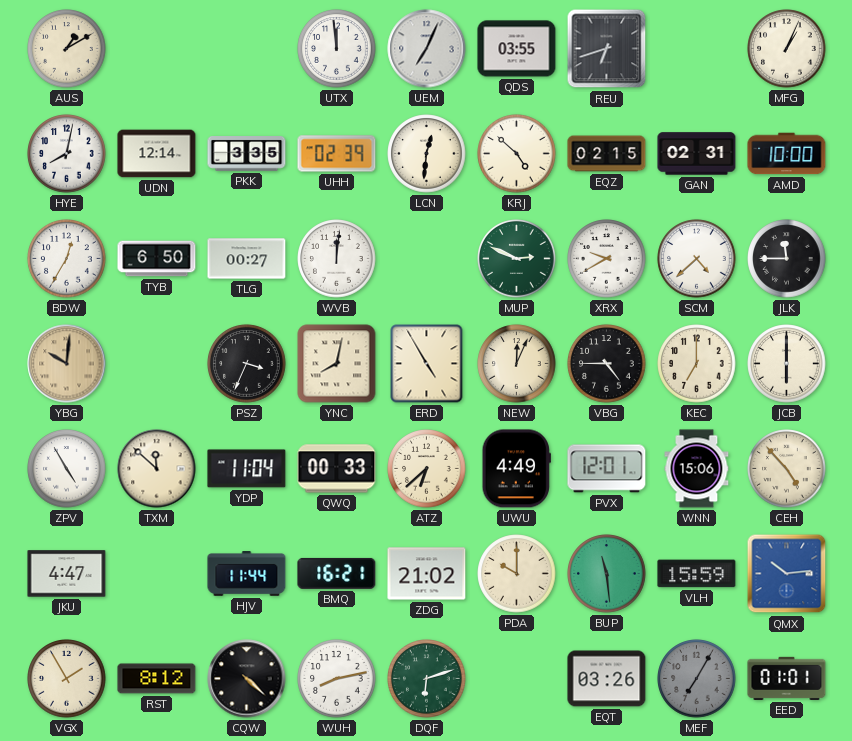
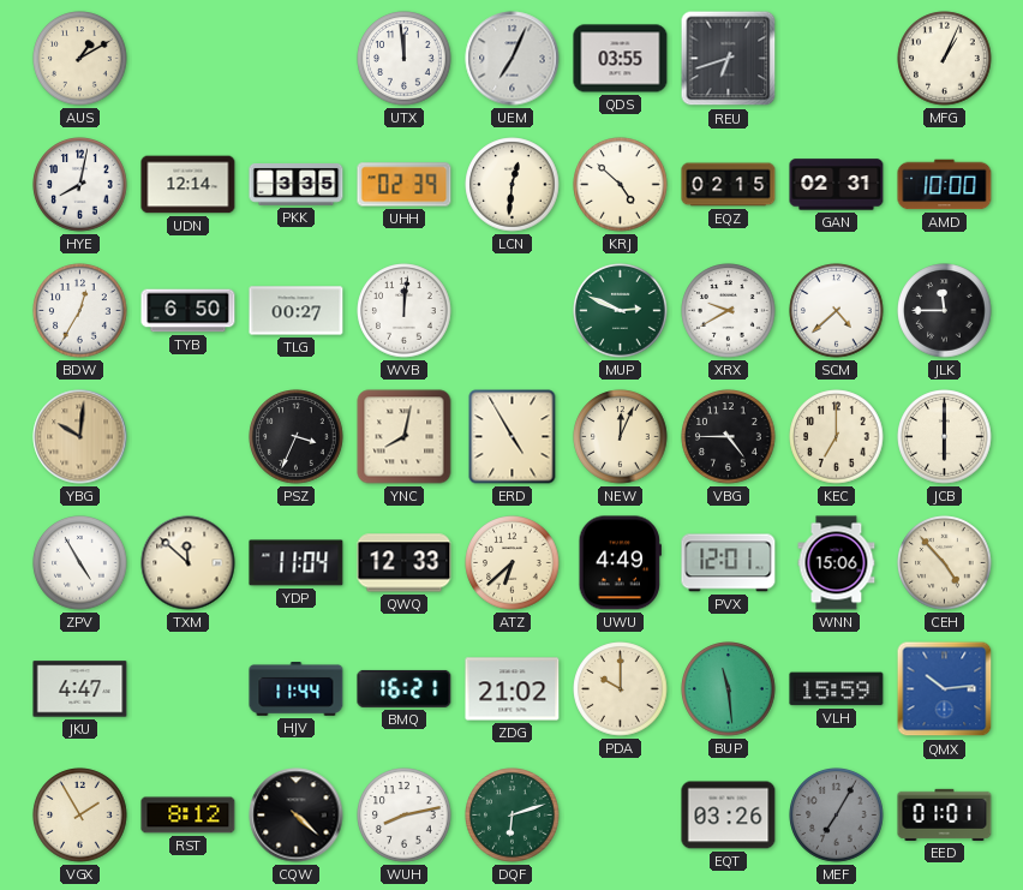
QWQ: 00:33 -> 12:33 (405, 563)
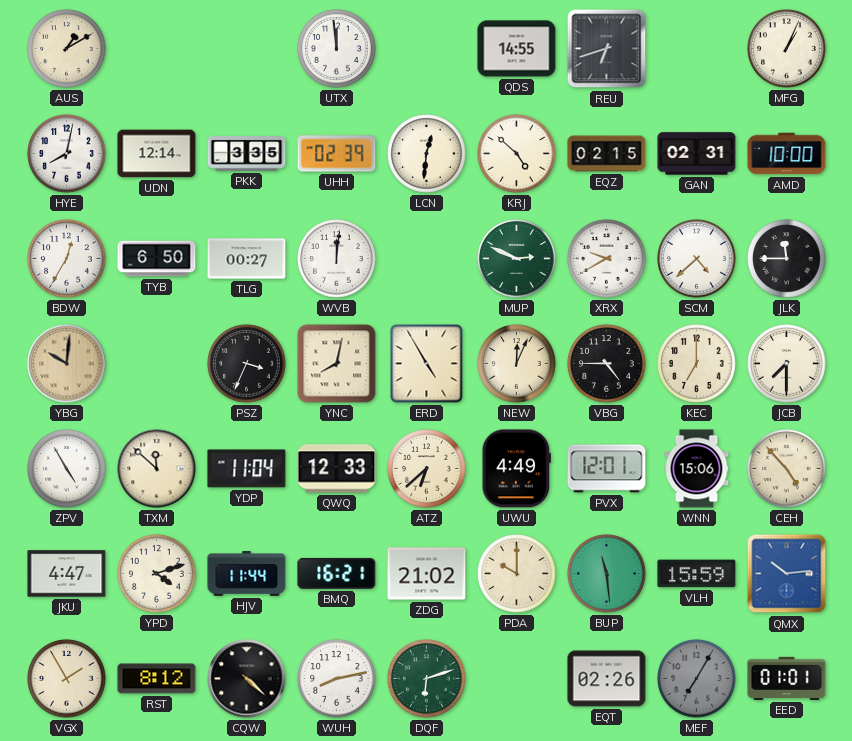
UEM: 7:04 -> none (513, 59)
QDS: 03:55 -> 14:55 (517, 49)
JCB: 6:00 -> 7:30 (787, 364)
YPD: none -> 4:12 (157, 574)
EQT: 03:26 -> 02:26 (607, 679)
